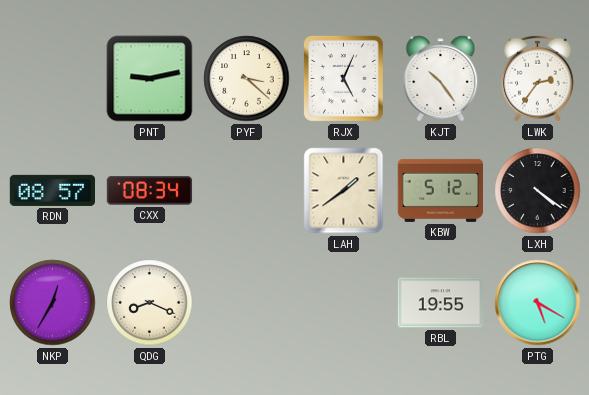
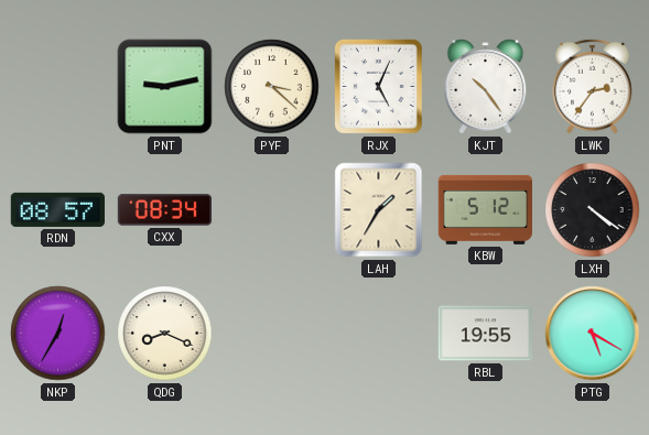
LAH: 1:39 -> 1:35 (379, 210)
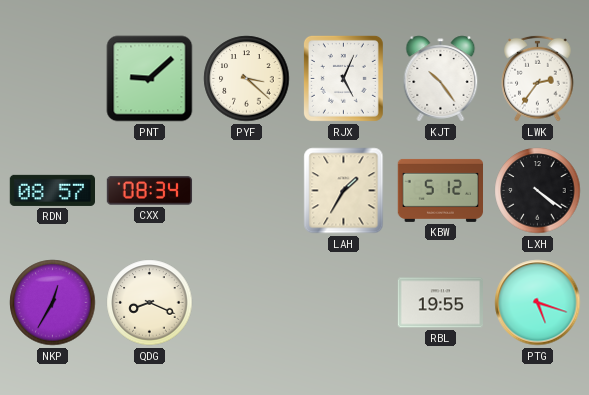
PNT: 9:13 -> 9:08 (150, 79)
PTG: 5:20 -> 5:18 (538, 303)
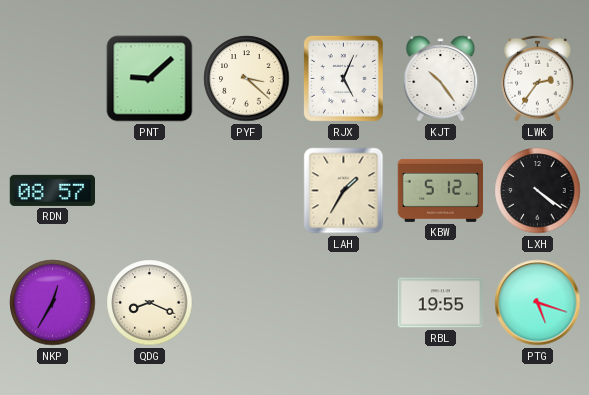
CXX: 08:34 -> none (150, 191)
